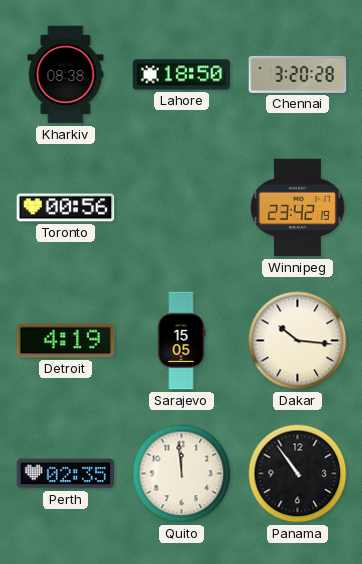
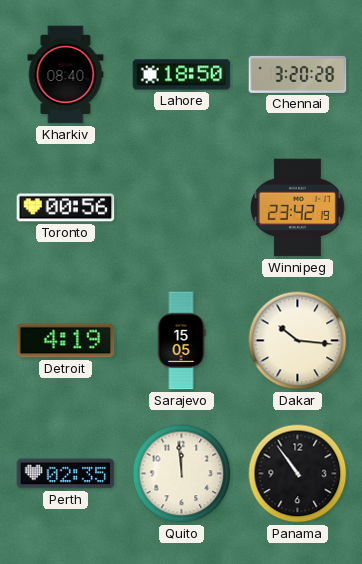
Kharkiv: 08:38 -> 08:40 (66, 75)
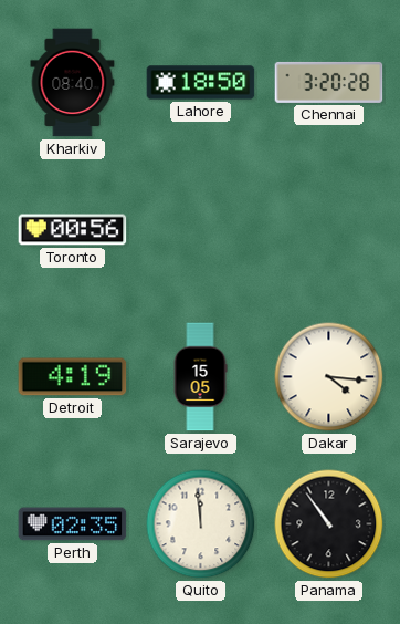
Winnipeg: 23:42 -> none (298, 208)
Dakar: 10:16 -> 4:16 (329, 377)
